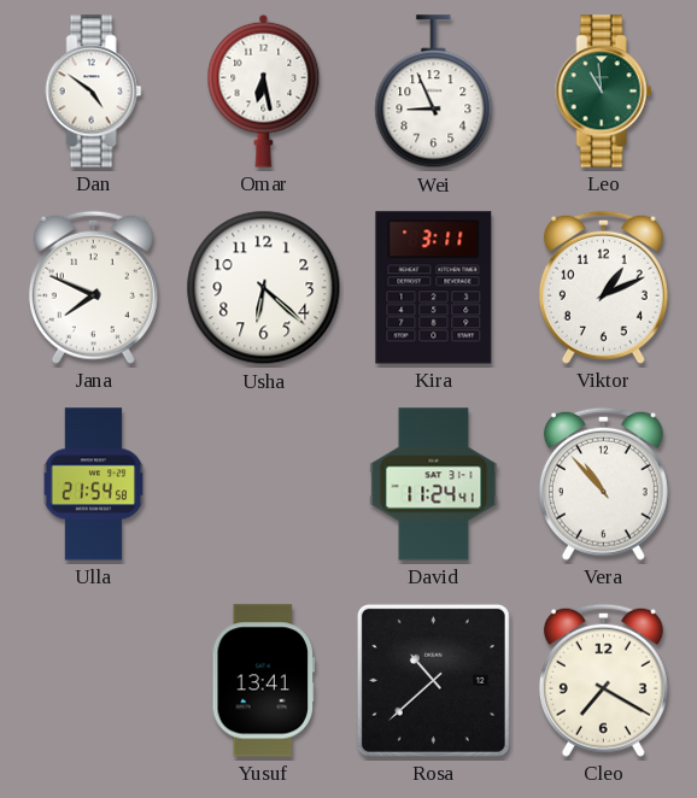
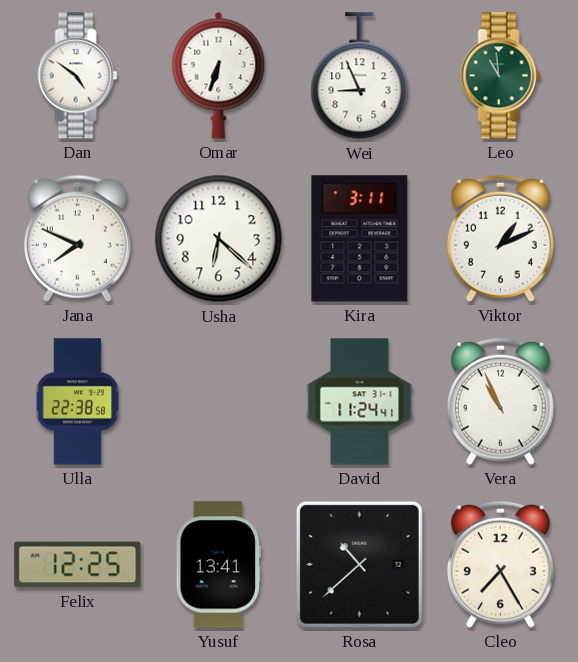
Omar: 6:28 -> 6:33 (219, 75)
Ulla: 21:54 -> 22:38 (78, 402)
Vera: 10:53 -> 10:56 (500, 401)
Felix: none -> 12:25 (78, 565)
Cleo: 7:20 -> 7:25 (500, 564)
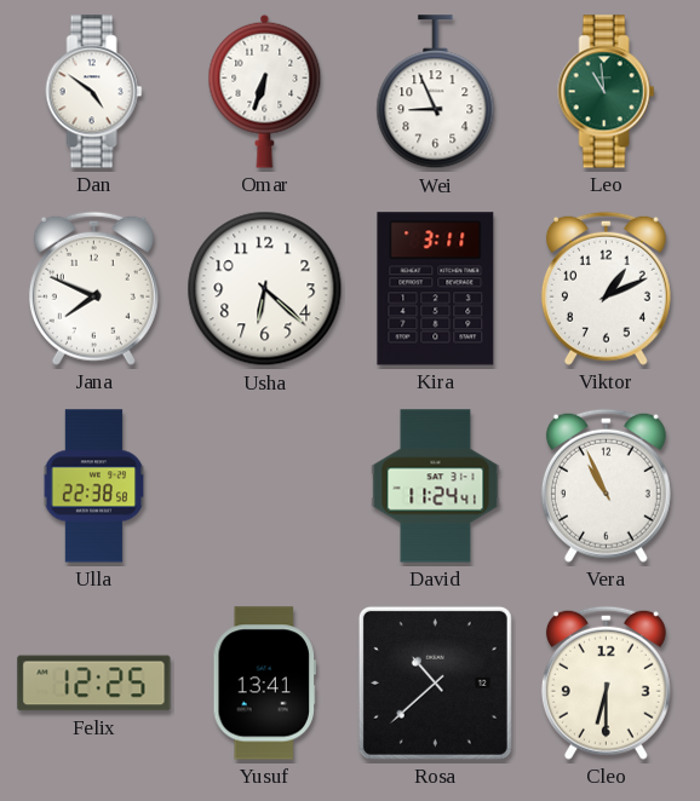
Cleo: 7:25 -> 6:30 (606, 682)
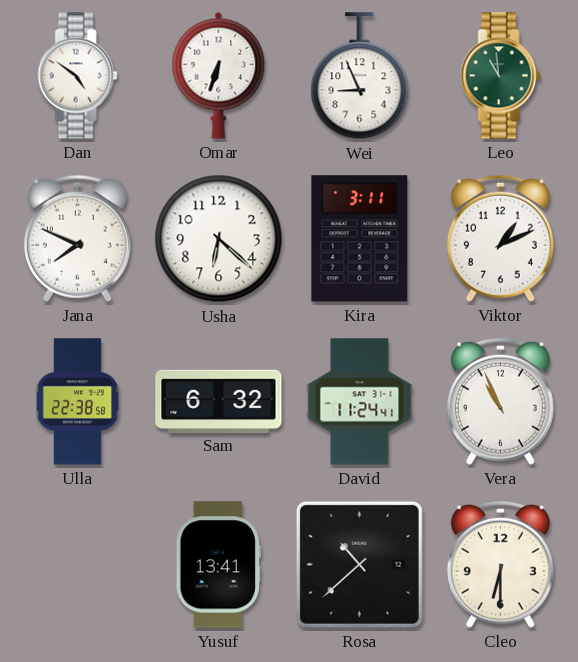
Sam: none -> 6:32 (219, 401)
Felix: 12:25 -> none (94, 684)
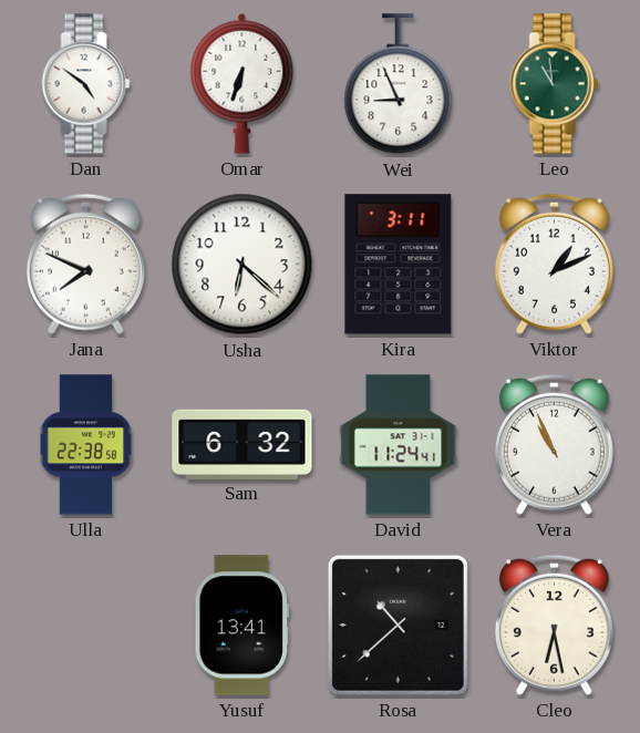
Cleo: 6:30 -> 6:28 (554, 624)
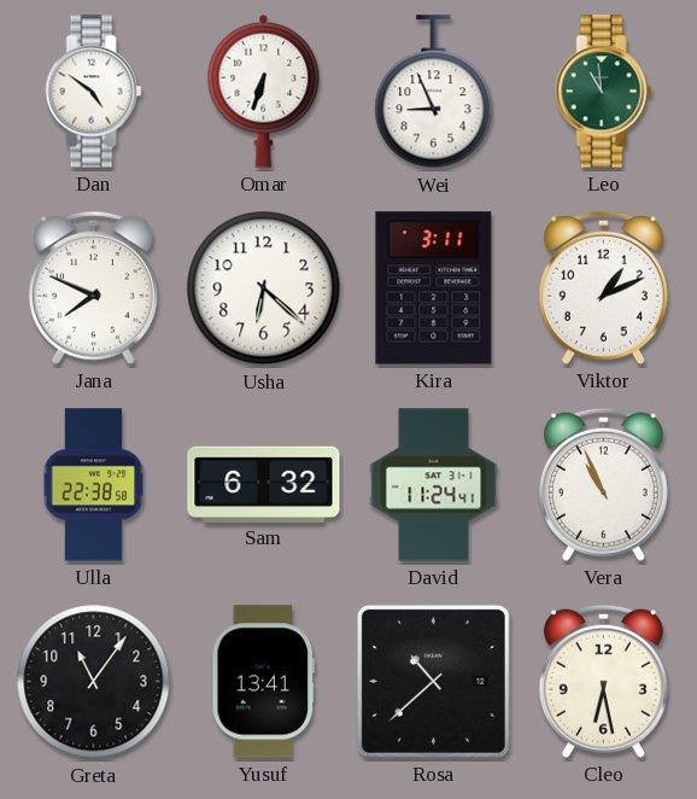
Greta: none -> 11:06 (94, 682)
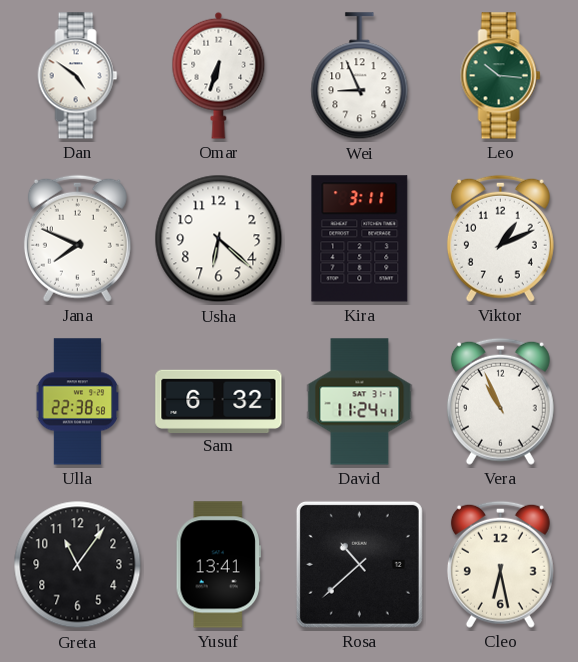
Leo: 10:59 -> 10:16 (501, 76)
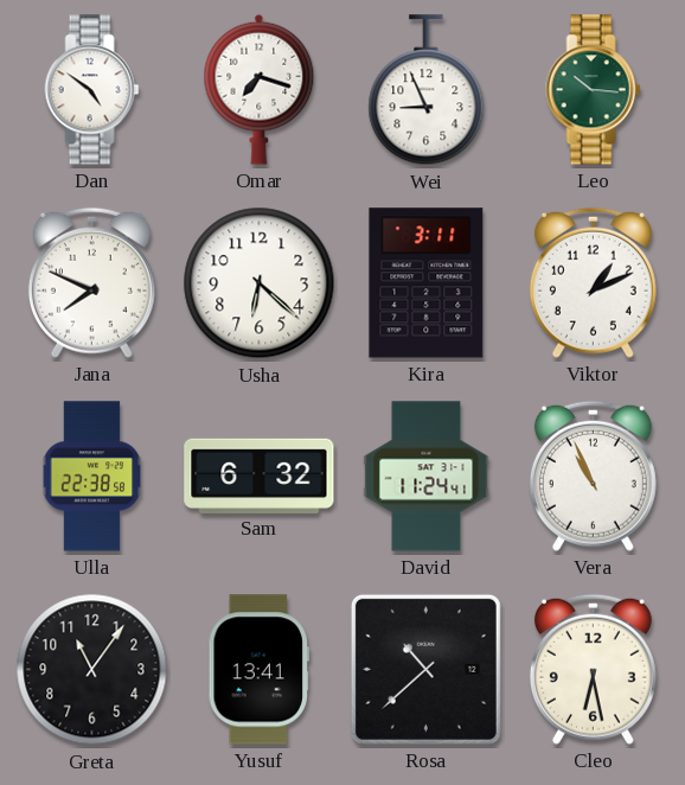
Omar: 6:33 -> 7:18 (260, 89)
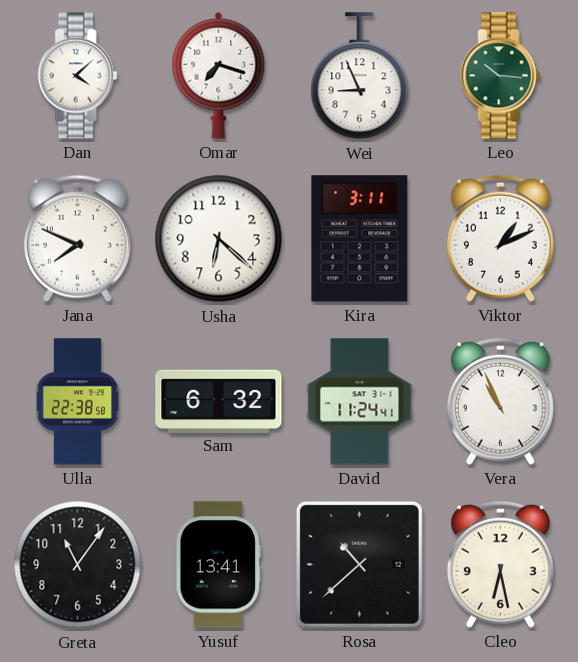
Dan: 4:51 -> 4:08 (78, 76)
